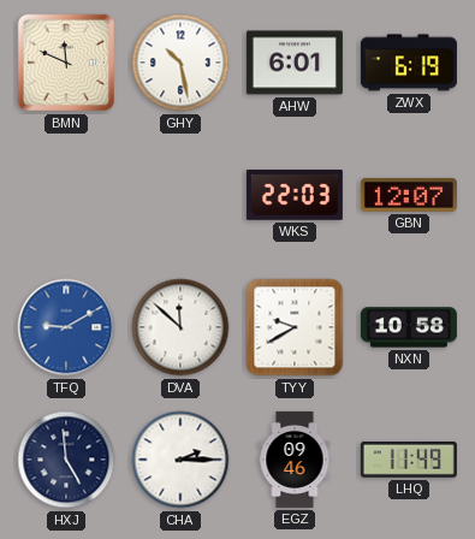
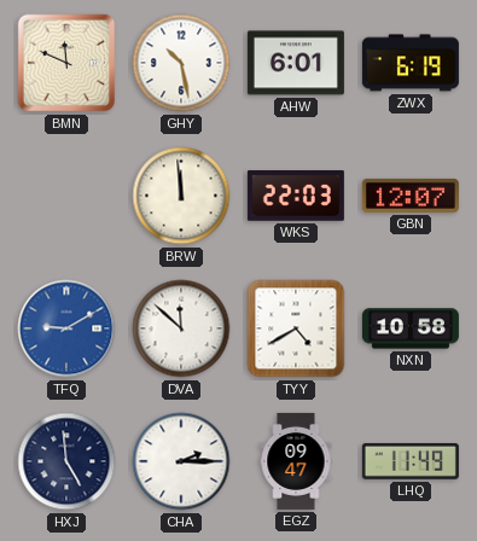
BRW: none -> 11:59 (181, 196)
TYY: 9:40 -> 4:40 (296, 328)
EGZ: 09:46 -> 09:47 (296, 461)
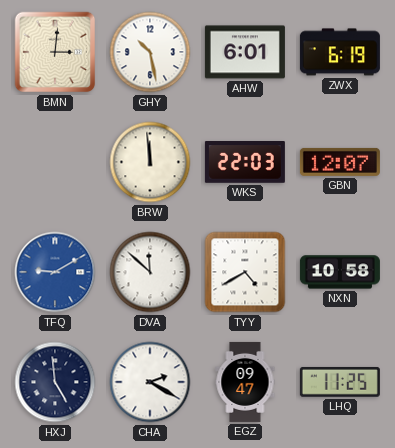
BMN: 11:49 -> 3:01 (55, 52)
CHA: 2:15 -> 2:20 (150, 382)
LHQ: 11:49 -> 11:25 (340, 382)
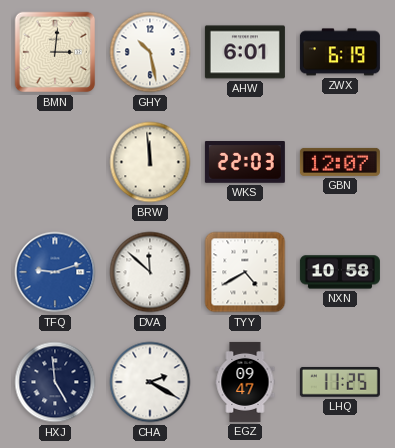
TFQ: 9:10 -> 9:12 (55, 272)
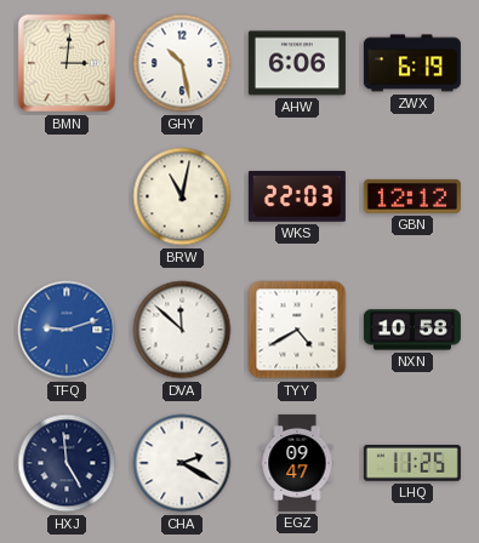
AHW: 6:01 -> 6:06 (297, 63)
BRW: 11:59 -> 11:02 (182, 196)
GBN: 12:07 -> 12:12 (412, 196)
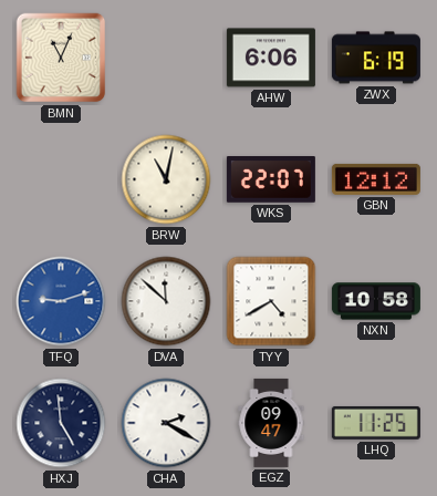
BMN: 3:01 -> 11:04 (61, 58)
GHY: 10:28 -> none (182, 63)
WKS: 22:03 -> 22:07 (271, 180)
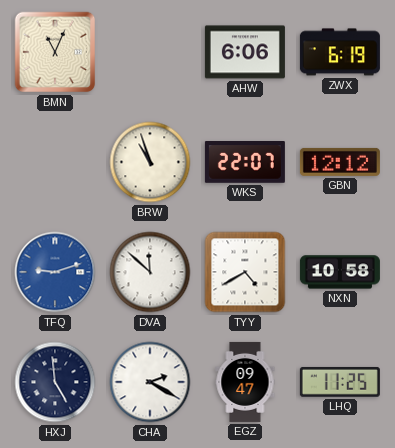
BRW: 11:02 -> 10:57 (150, 162)
